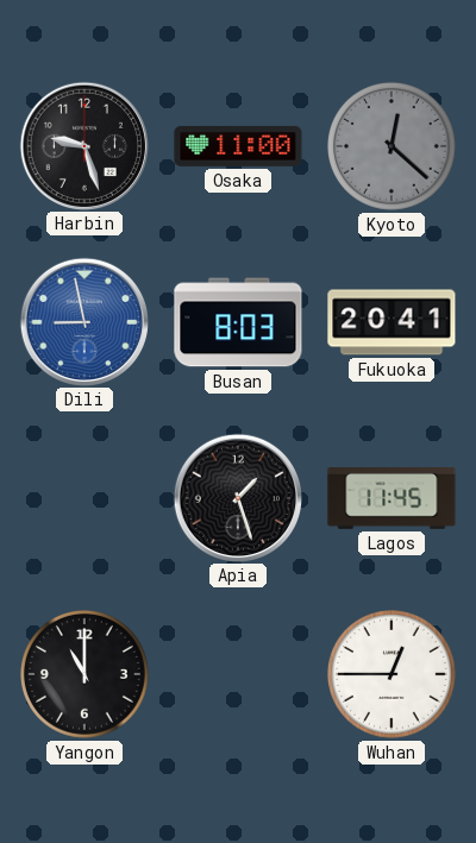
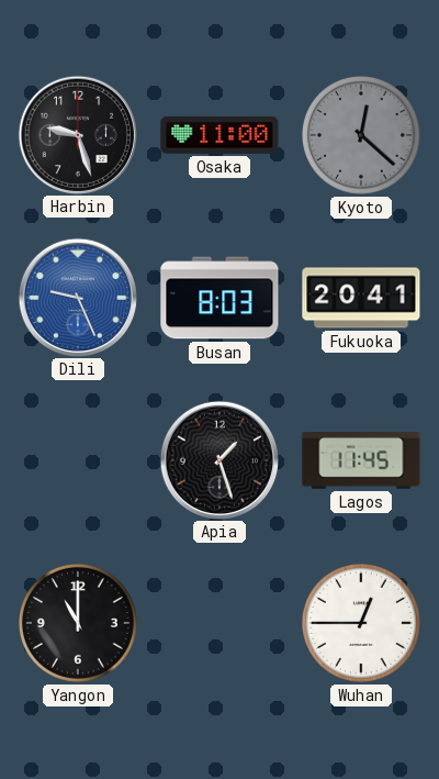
Dili: 8:58 -> 9:26 (77, 297)
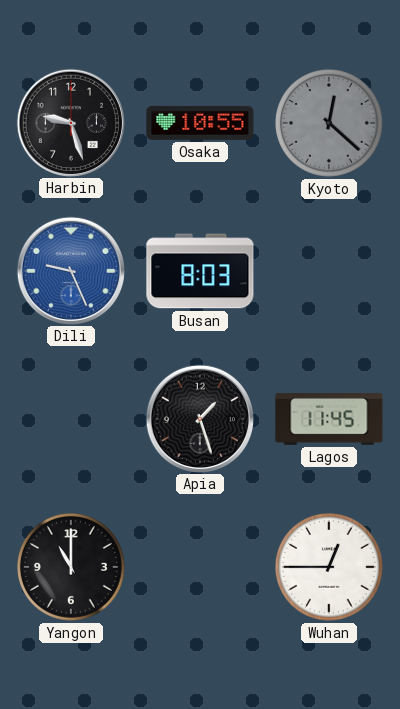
Osaka: 11:00 -> 10:55 (200, 123)
Fukuoka: 20:41 -> none (361, 298)
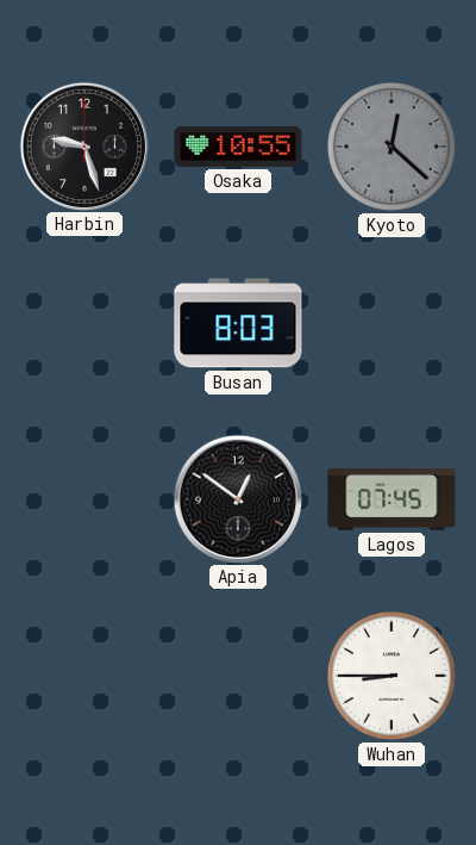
Dili: 9:26 -> none (70, 270)
Apia: 1:27 -> 12:51 (237, 498)
Lagos: 11:45 -> 07:45 (392, 501)
Yangon: 11:00 -> none (71, 567)
Wuhan: 12:45 -> 8:45 (392, 676)
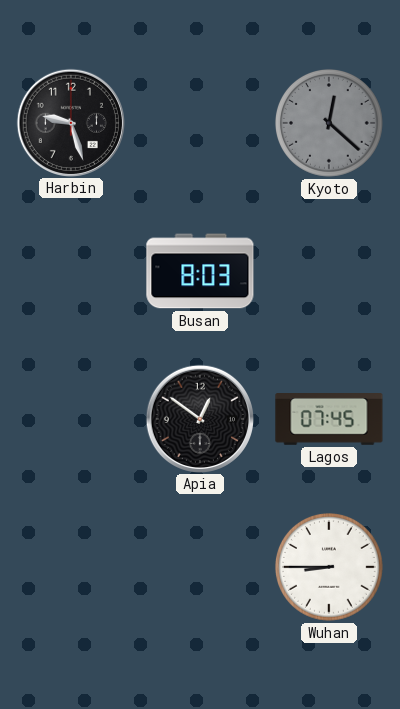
Osaka: 10:55 -> none (238, 147)
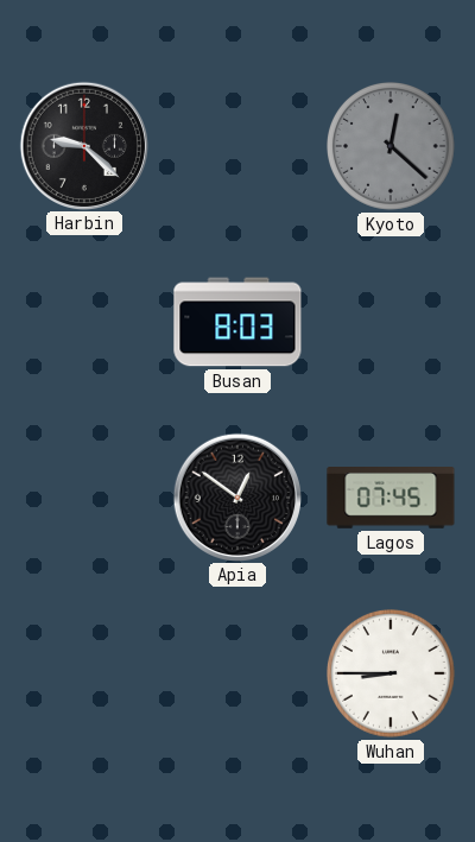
Harbin: 9:27 -> 9:22 (83, 145)
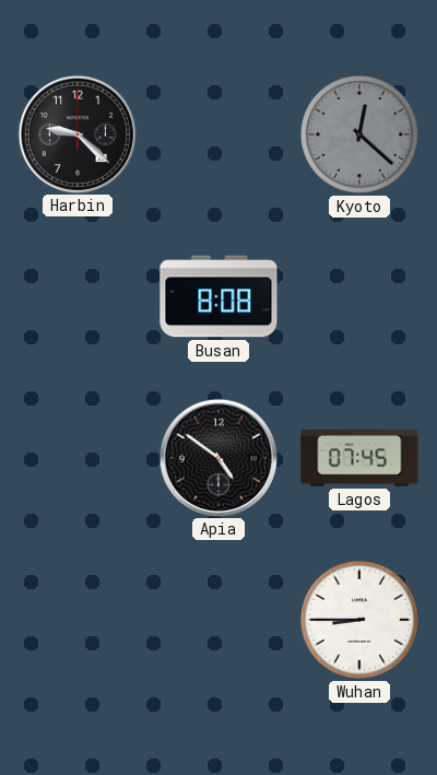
Busan: 8:03 -> 8:08 (218, 296)
Apia: 12:51 -> 4:51 (217, 457)
